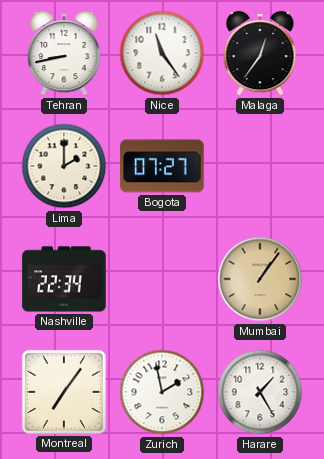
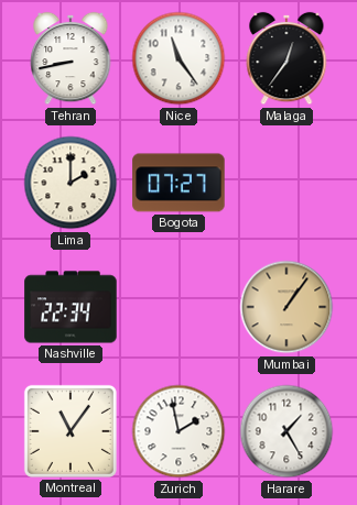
Montreal: 7:06 -> 11:06 (71, 431)
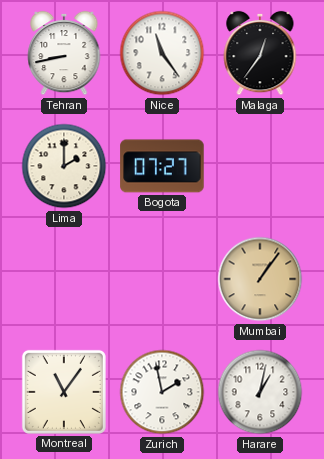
Nashville: 22:34 -> none (71, 307)
Harare: 1:25 -> 1:02 (260, 392)
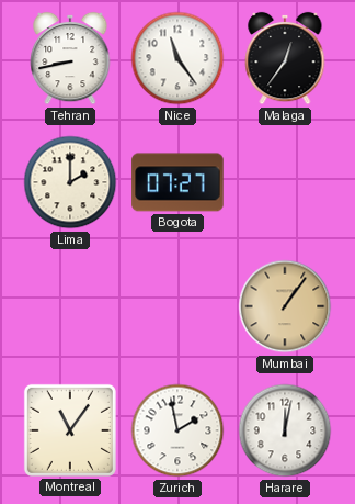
Harare: 1:02 -> 12:02 (285, 430)
